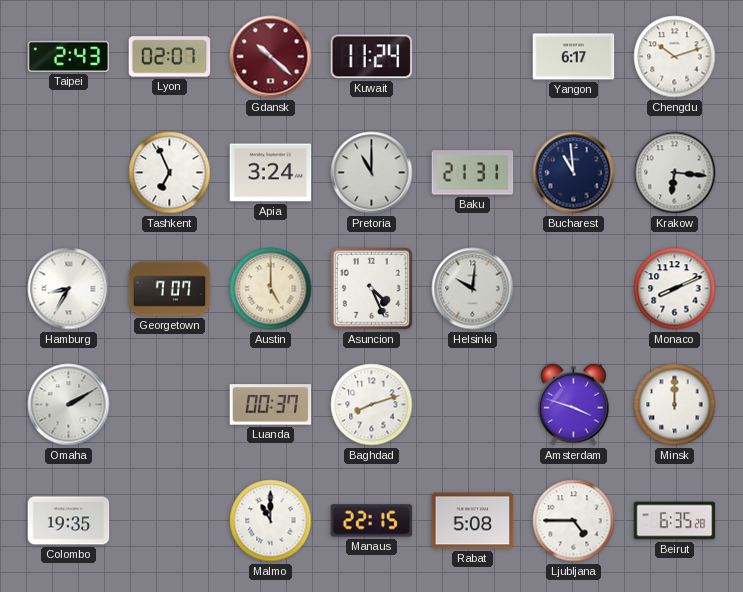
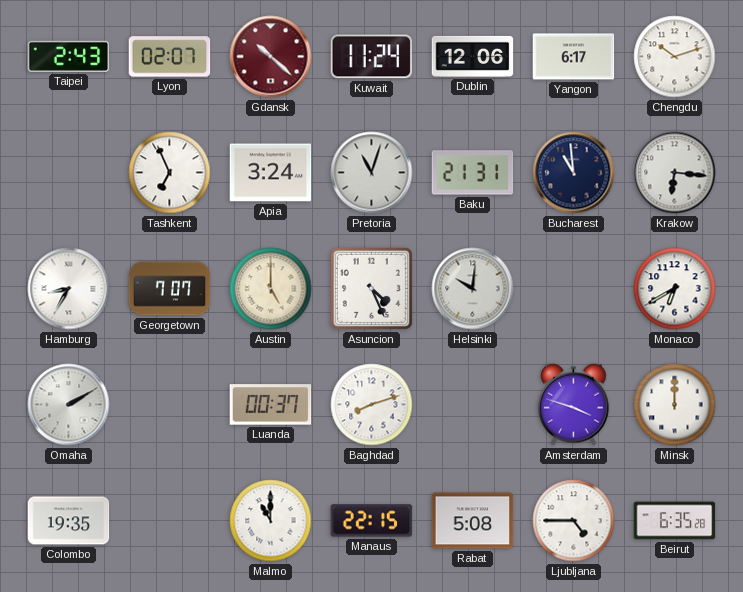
Dublin: none -> 12:06 (473, 56)
Pretoria: 11:00 -> 11:03 (372, 173)
Monaco: 8:11 -> 6:40 (675, 289)
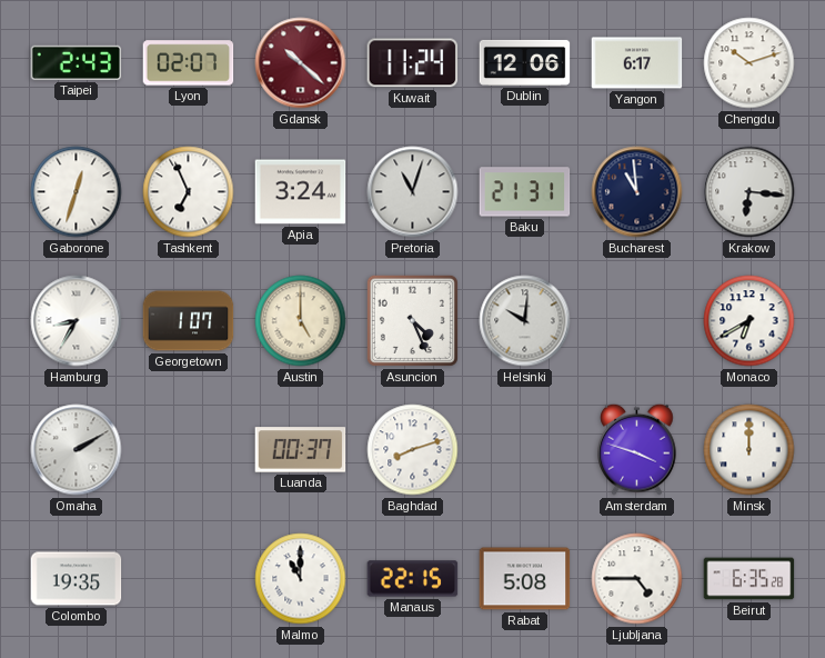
Gaborone: none -> 12:33 (77, 192)
Georgetown: 7:07 -> 1:07 (189, 321)
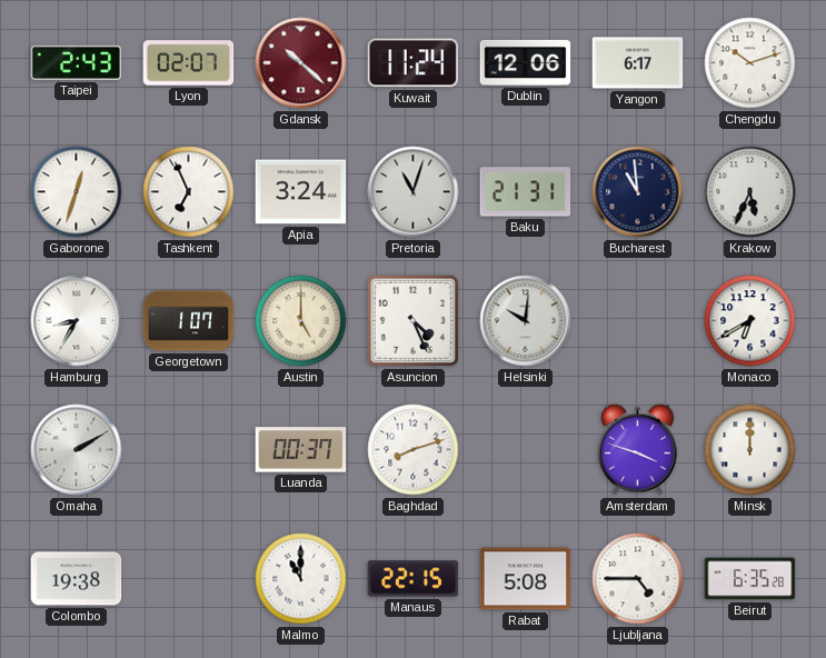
Krakow: 6:16 -> 5:34 (750, 192)
Colombo: 19:35 -> 19:38 (77, 579)
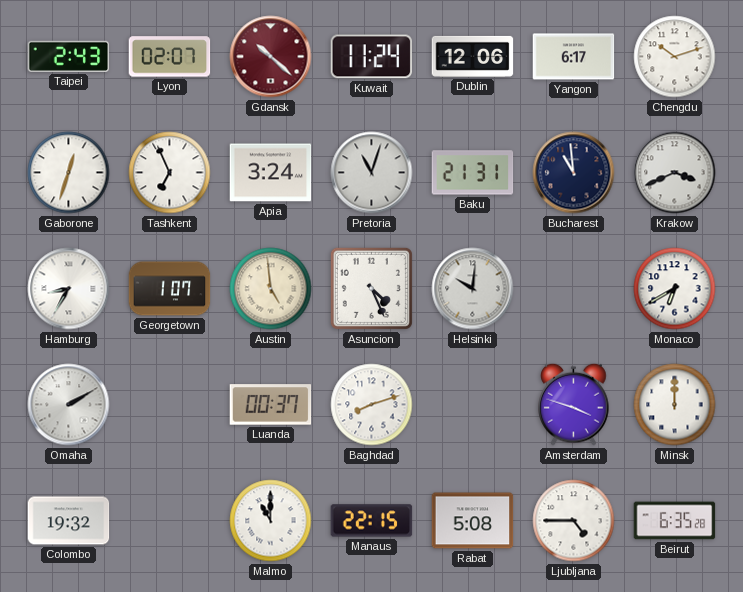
Krakow: 5:34 -> 3:41 (675, 173)
Austin: 5:00 -> 4:59 (271, 289)
Colombo: 19:38 -> 19:32 (69, 521)
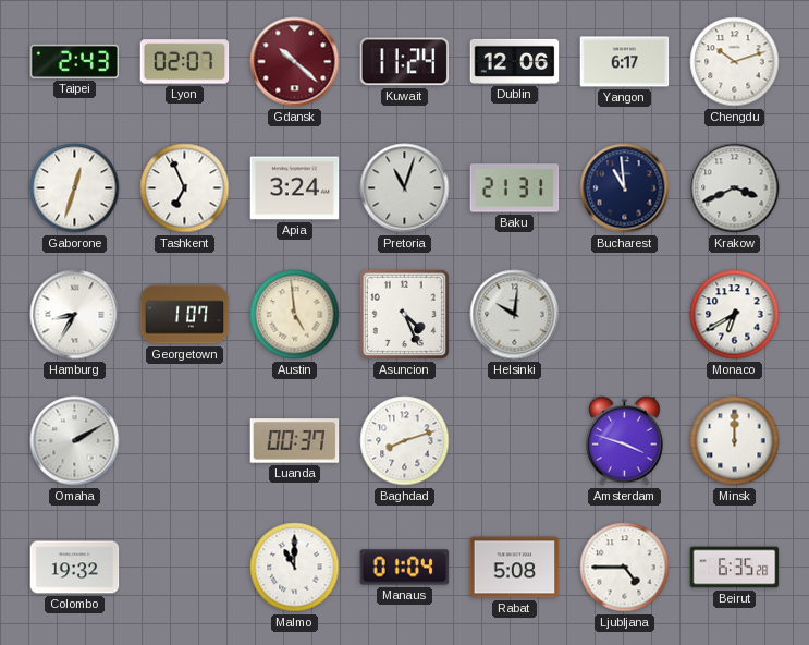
Manaus: 22:15 -> 01:04 (405, 568)
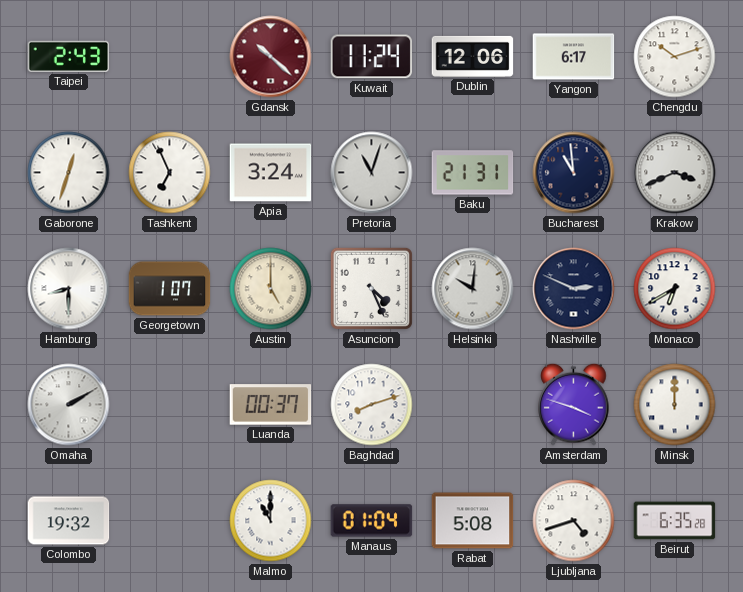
Lyon: 02:07 -> none (185, 62)
Hamburg: 8:35 -> 8:30 (69, 289)
Austin: 4:59 -> 5:00 (271, 289)
Nashville: none -> 2:49 (574, 289)
Ljubljana: 4:45 -> 4:42 (574, 521)
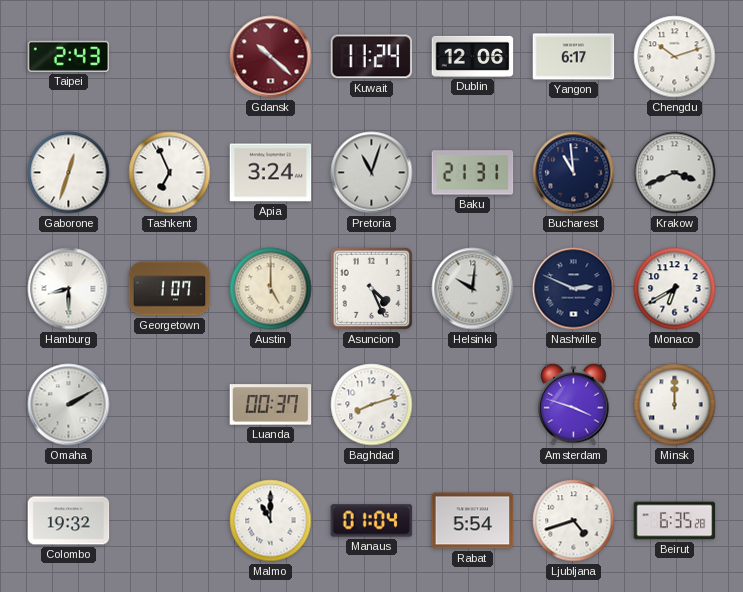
Rabat: 5:08 -> 5:54 (473, 521)
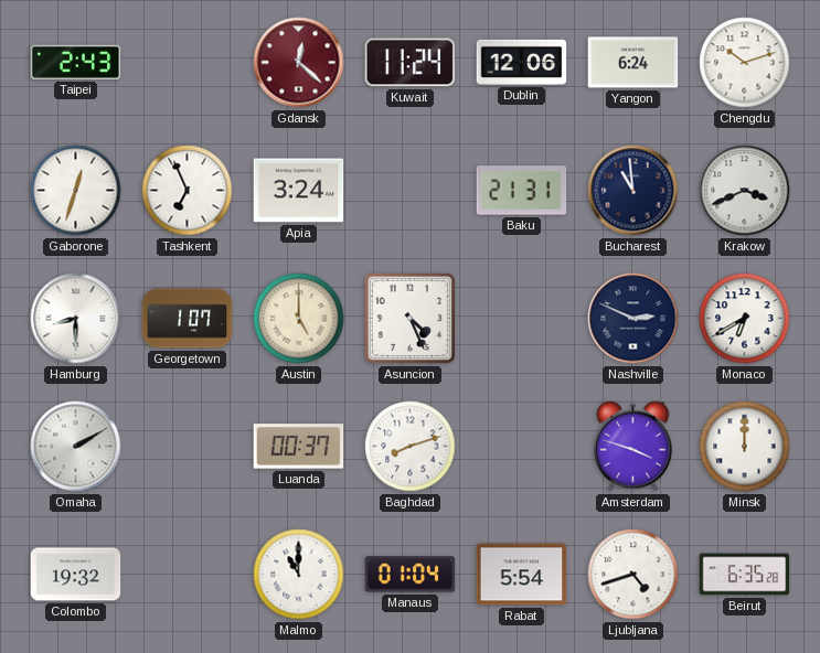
Gdansk: 10:22 -> 12:22 (299, 63)
Yangon: 6:17 -> 6:24 (633, 63)
Pretoria: 11:03 -> none (372, 173)
Helsinki: 10:01 -> none (473, 289)
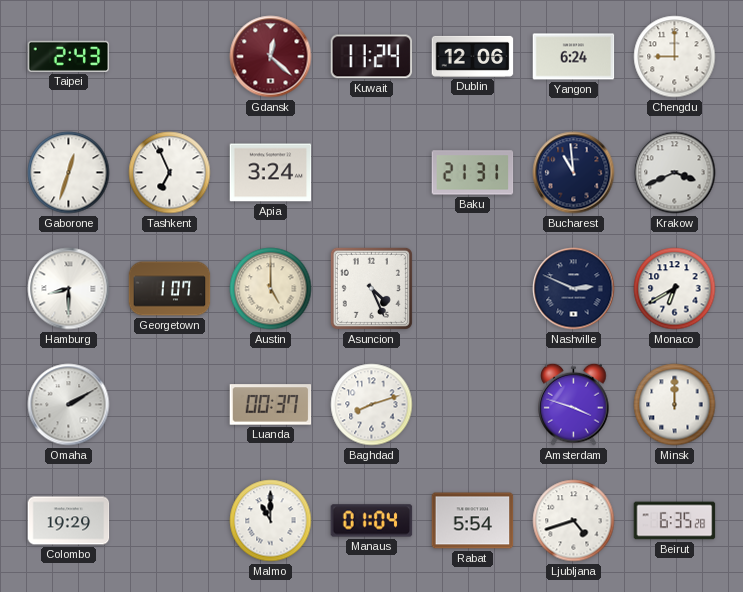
Chengdu: 10:12 -> 9:00 (675, 57)
Colombo: 19:32 -> 19:29 (69, 521)
